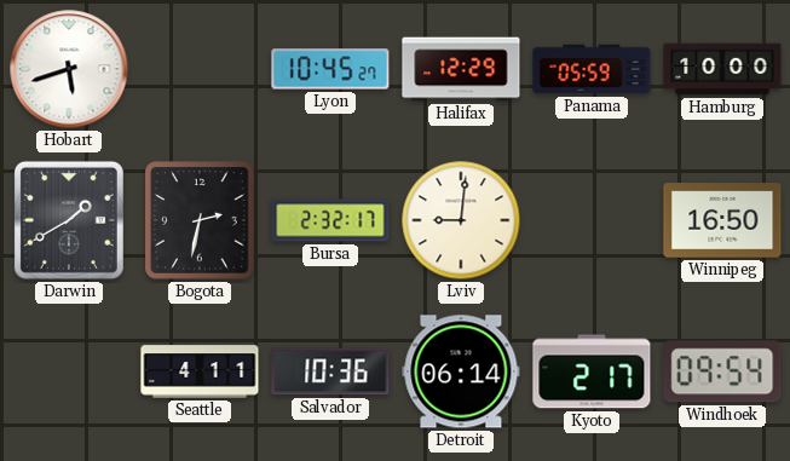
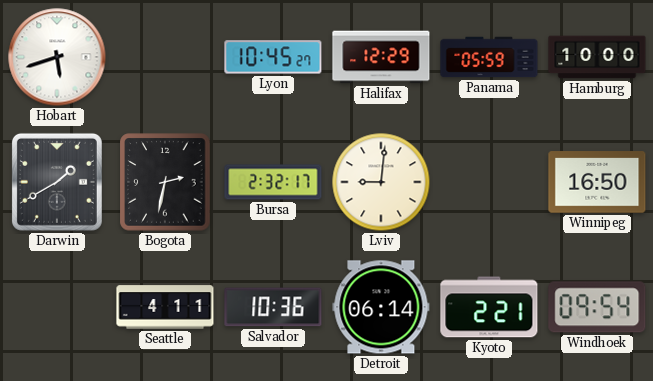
Kyoto: 2:17 -> 2:21 (489, 307)
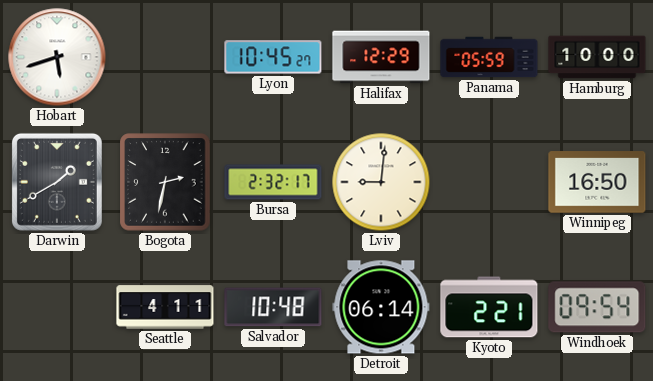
Salvador: 10:36 -> 10:48 (273, 307)
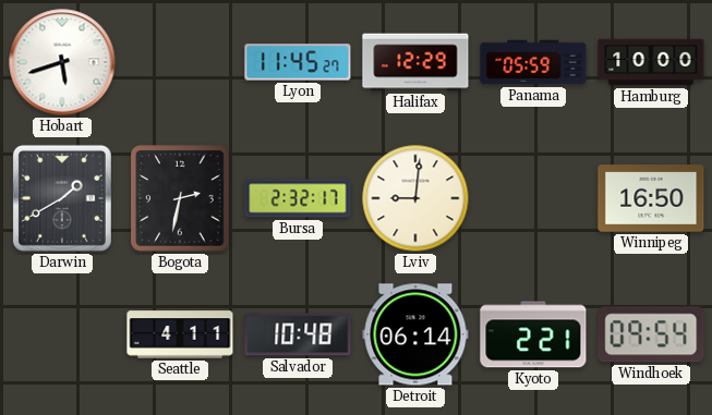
Lyon: 10:45 -> 11:45 (298, 62)
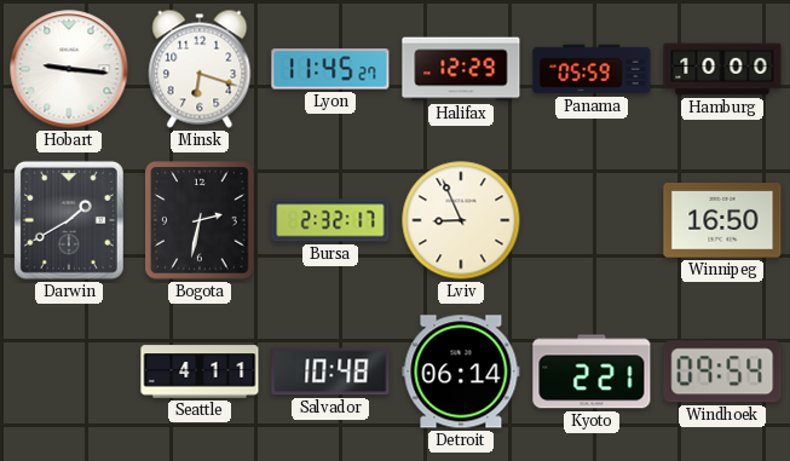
Hobart: 5:42 -> 9:16 (69, 69)
Minsk: none -> 6:18 (200, 69)
Lviv: 9:01 -> 8:56 (461, 220)
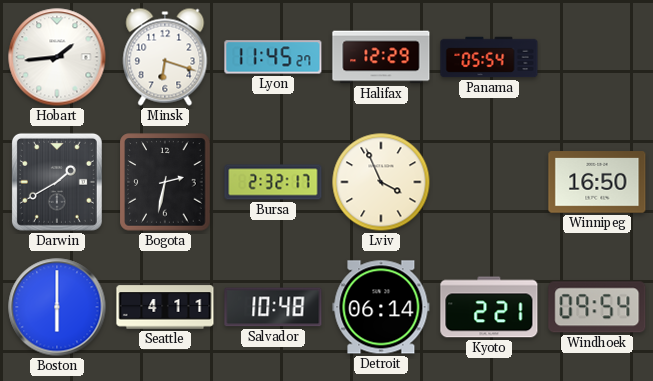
Hobart: 9:16 -> 1:44 (57, 57)
Panama: 05:59 -> 05:54 (489, 57)
Hamburg: 10:00 -> none (722, 69)
Lviv: 8:56 -> 3:56 (381, 182)
Boston: none -> 6:00 (57, 307)
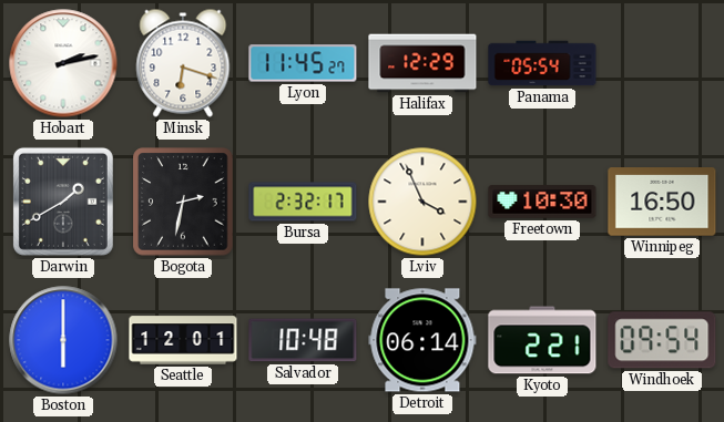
Hobart: 1:44 -> 2:13 (63, 63)
Freetown: none -> 10:30 (542, 202)
Seattle: 4:11 -> 12:01 (183, 340)
